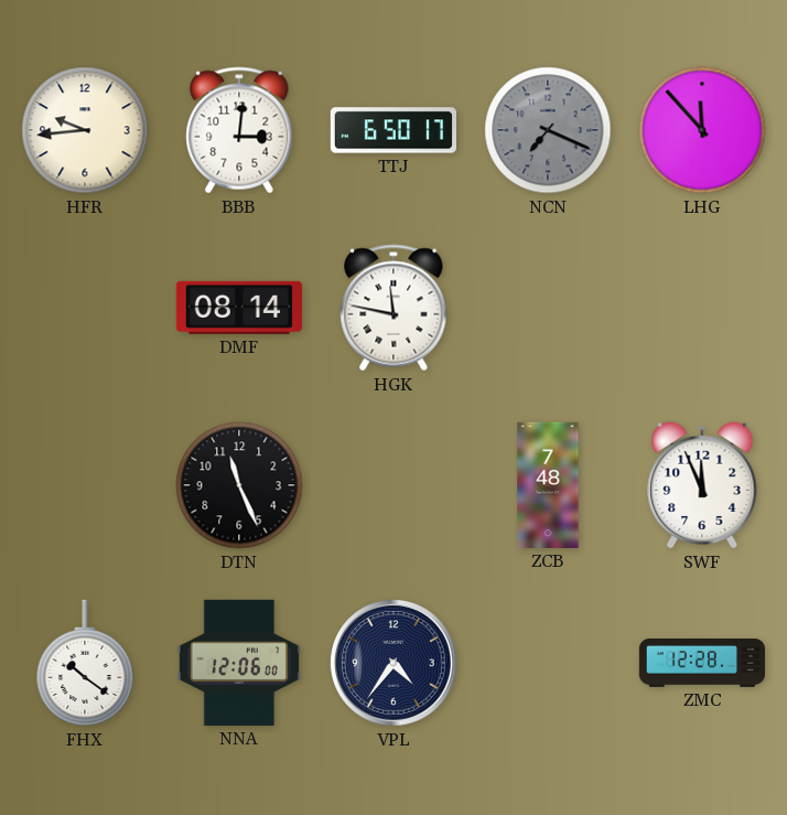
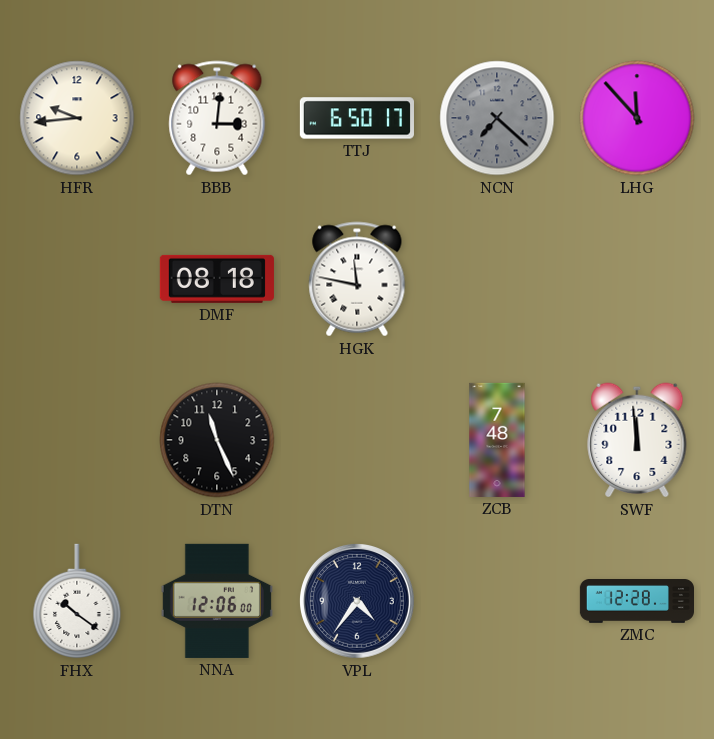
NCN: 7:19 -> 7:22 (497, 118)
DMF: 08:14 -> 08:18 (217, 279)
SWF: 11:56 -> 11:59 (637, 440)
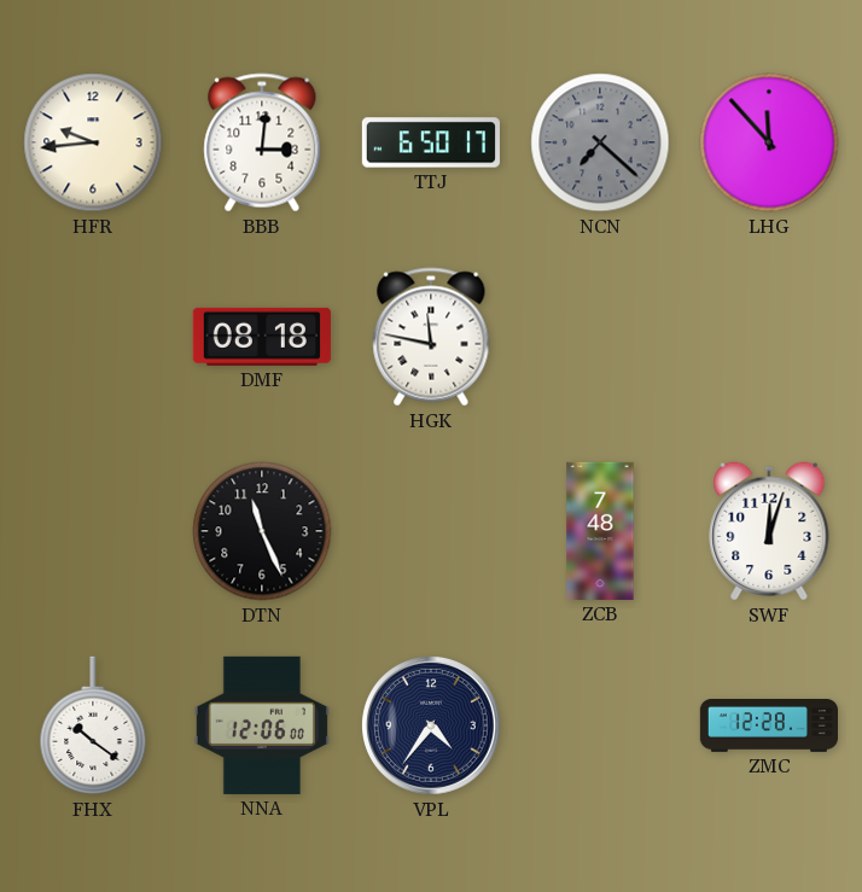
SWF: 11:59 -> 12:03 (769, 531)
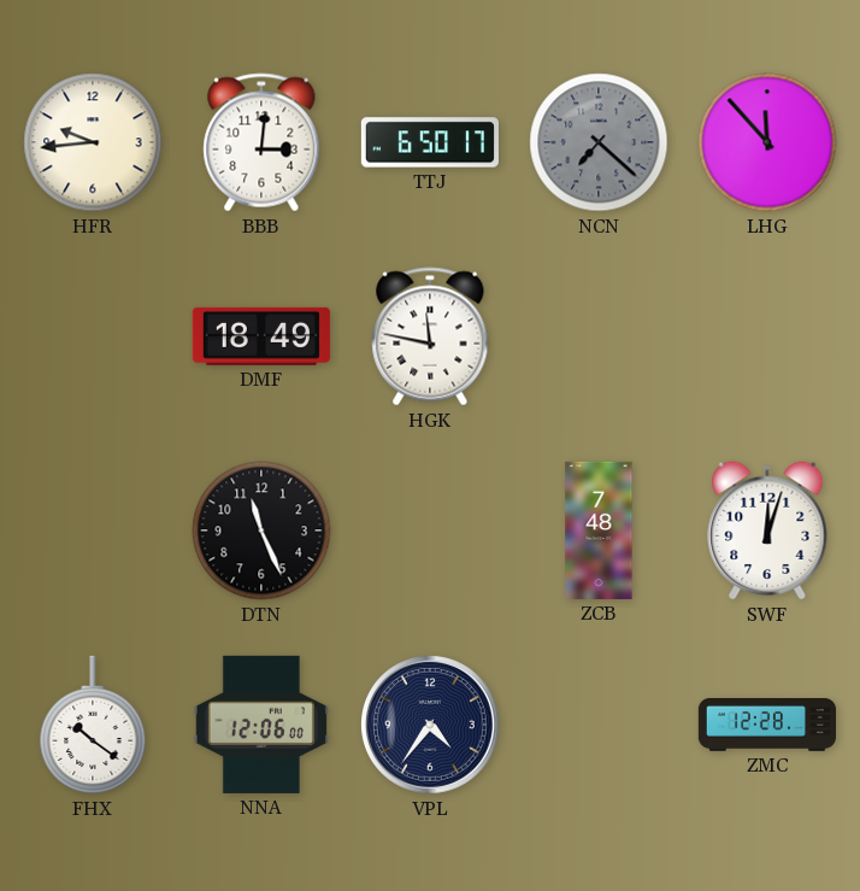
DMF: 08:18 -> 18:49 (261, 336)
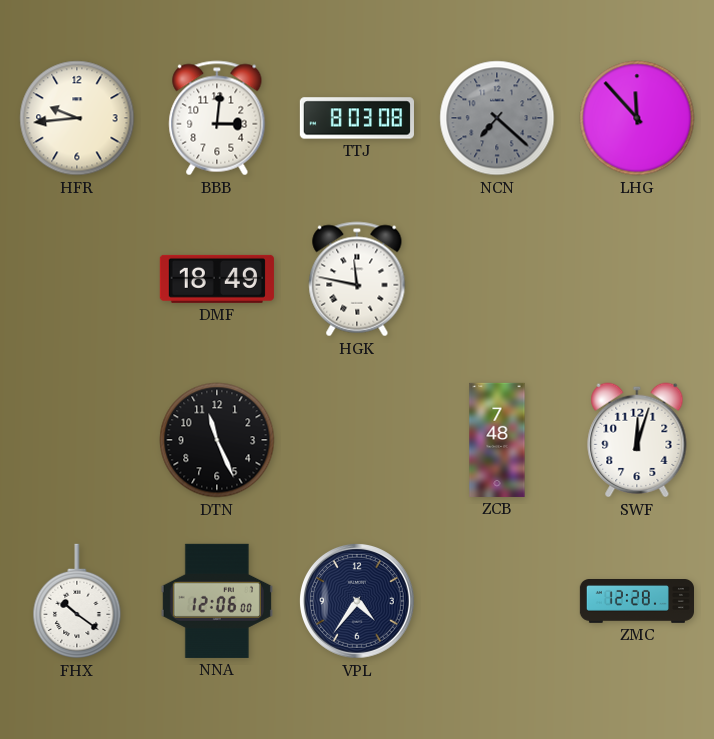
TTJ: 6:50 -> 8:03 (357, 118)
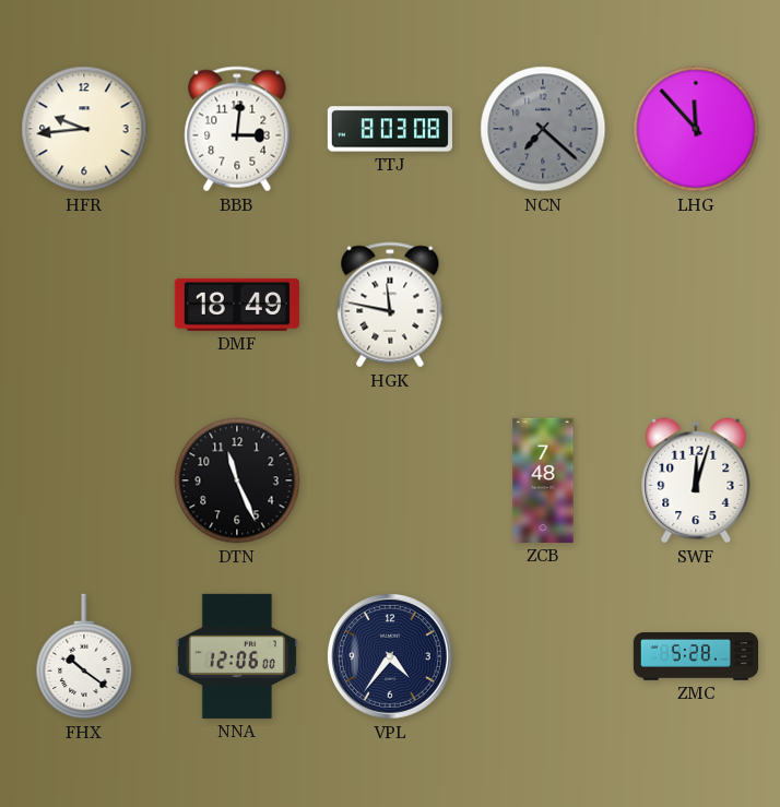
ZMC: 12:28 -> 5:28 (695, 657)
